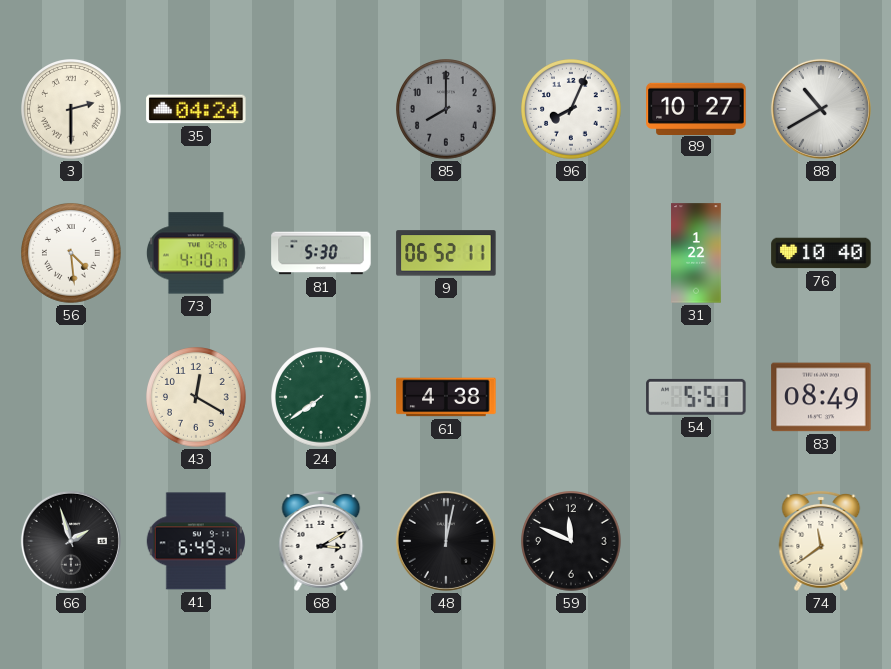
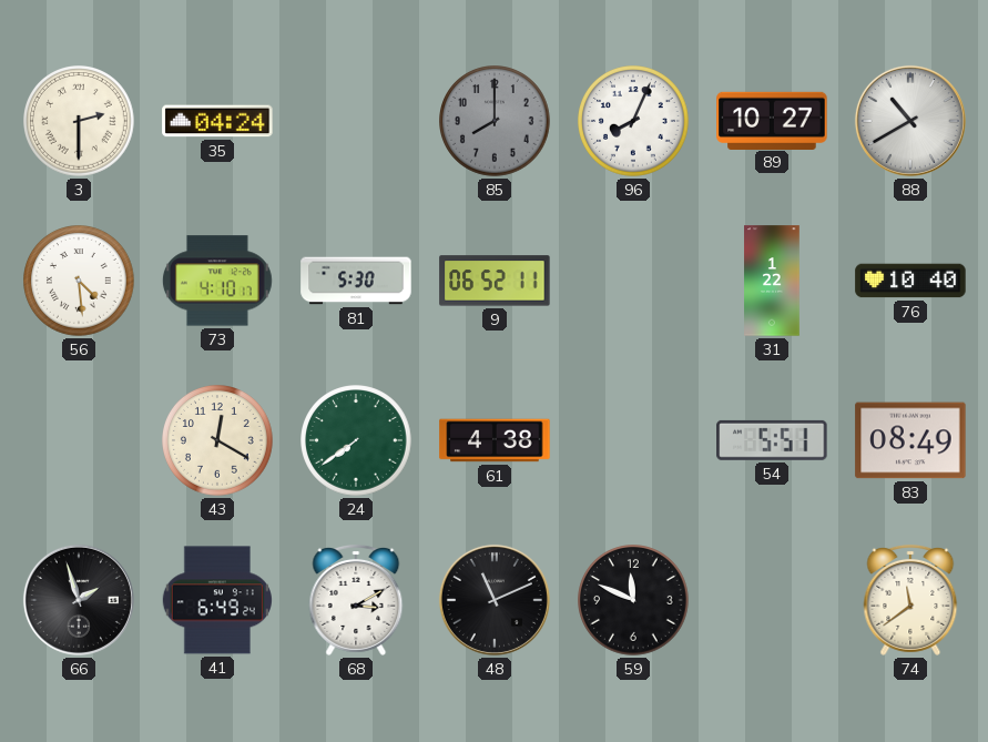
48: 12:02 -> 11:11 (495, 600)
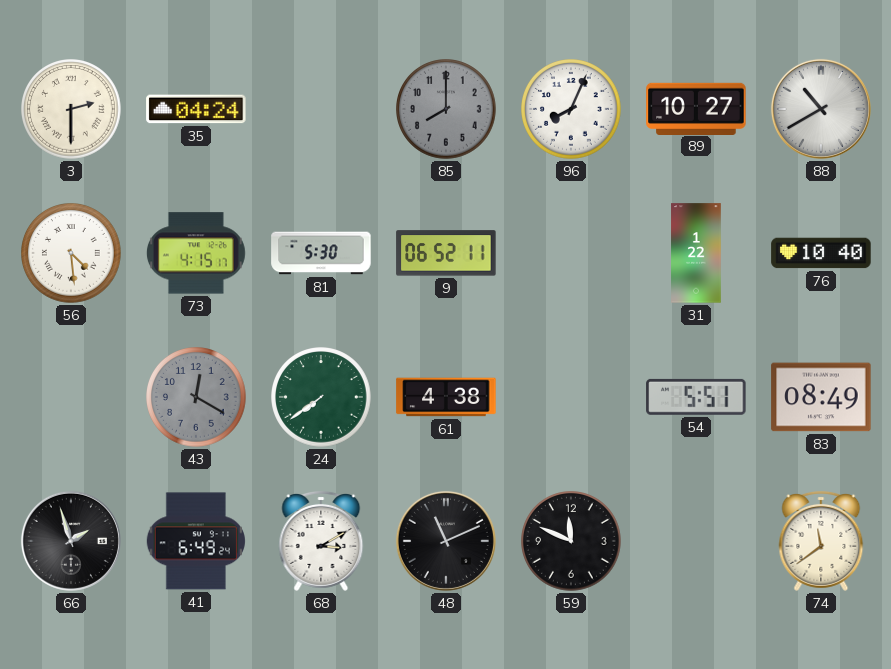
73: 4:10 -> 4:15 (196, 253)
43 dial: cream -> grey (197, 398)
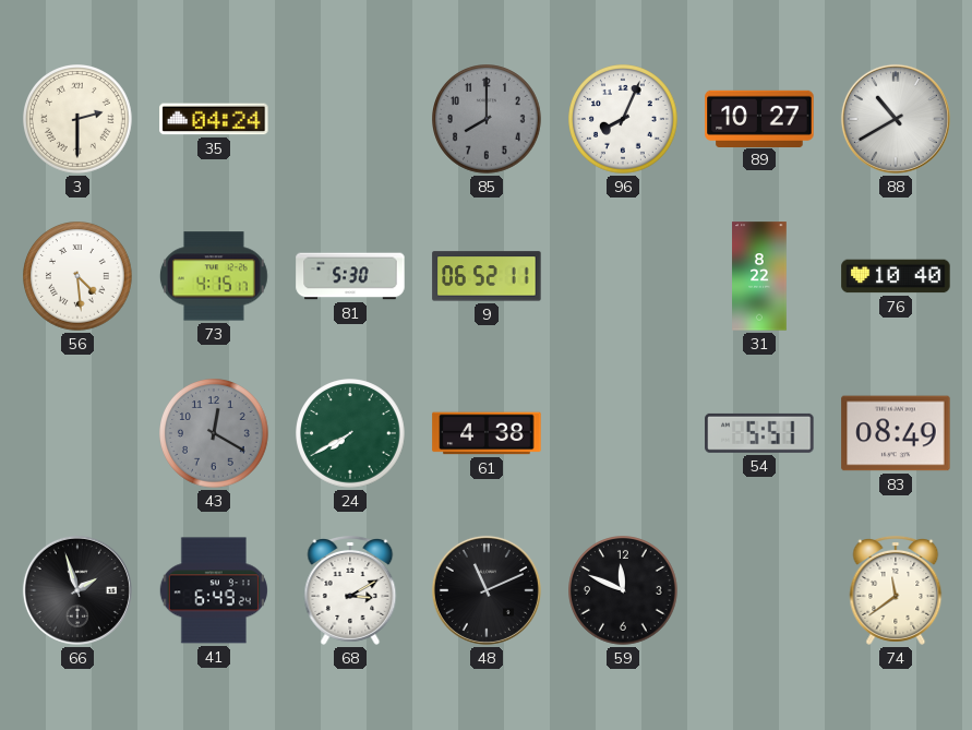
31: 1:22 -> 8:22 (759, 276)
24: 7:39 -> 7:40 (351, 434)
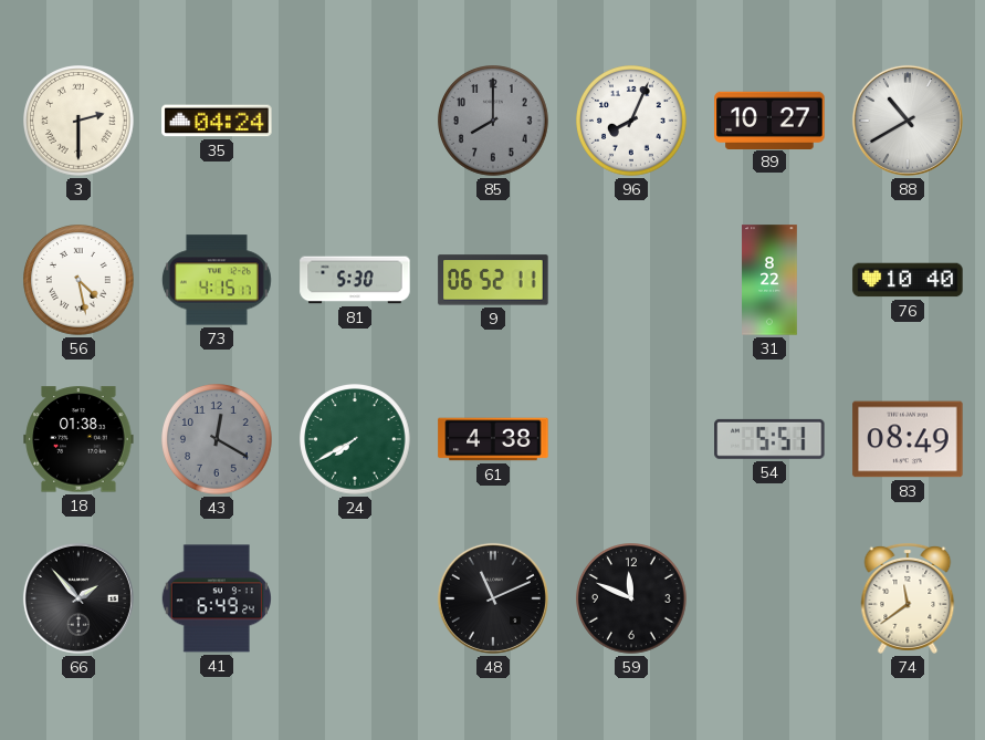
56: 4:29 -> 4:28 (80, 281)
18: none -> 01:38 (78, 439)
66: 1:57 -> 1:53 (78, 598)
68: 3:10 -> none (350, 590)
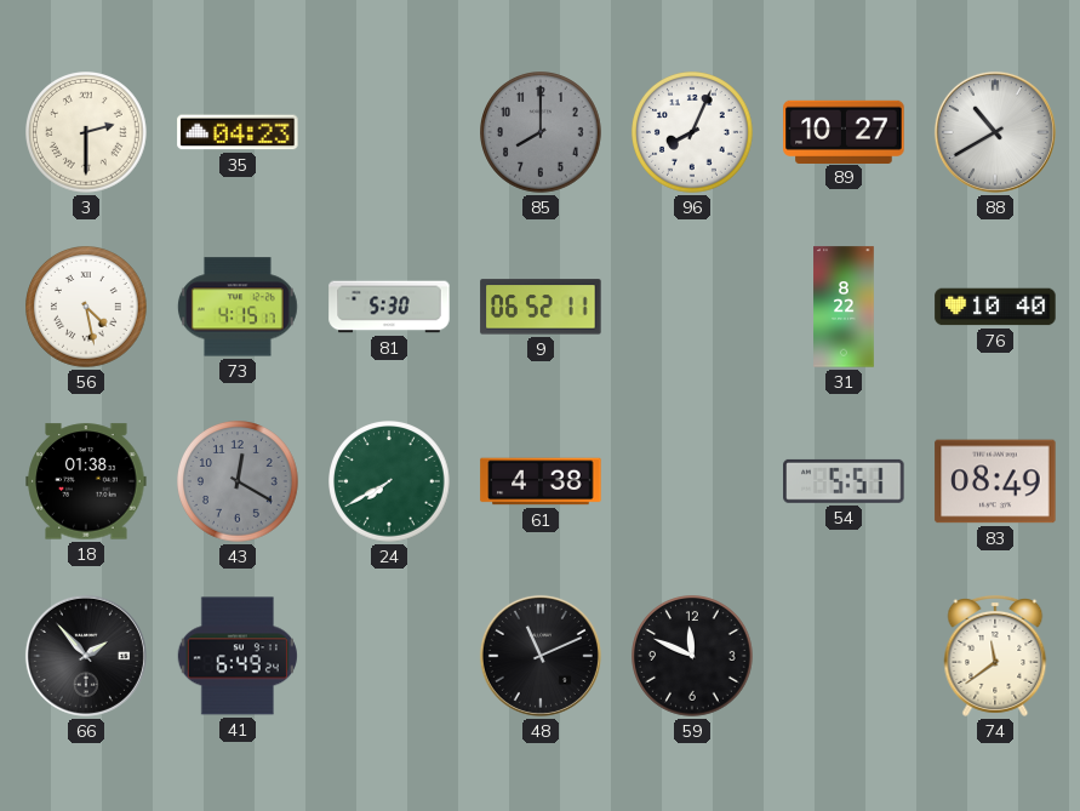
35: 04:24 -> 04:23 (238, 132)
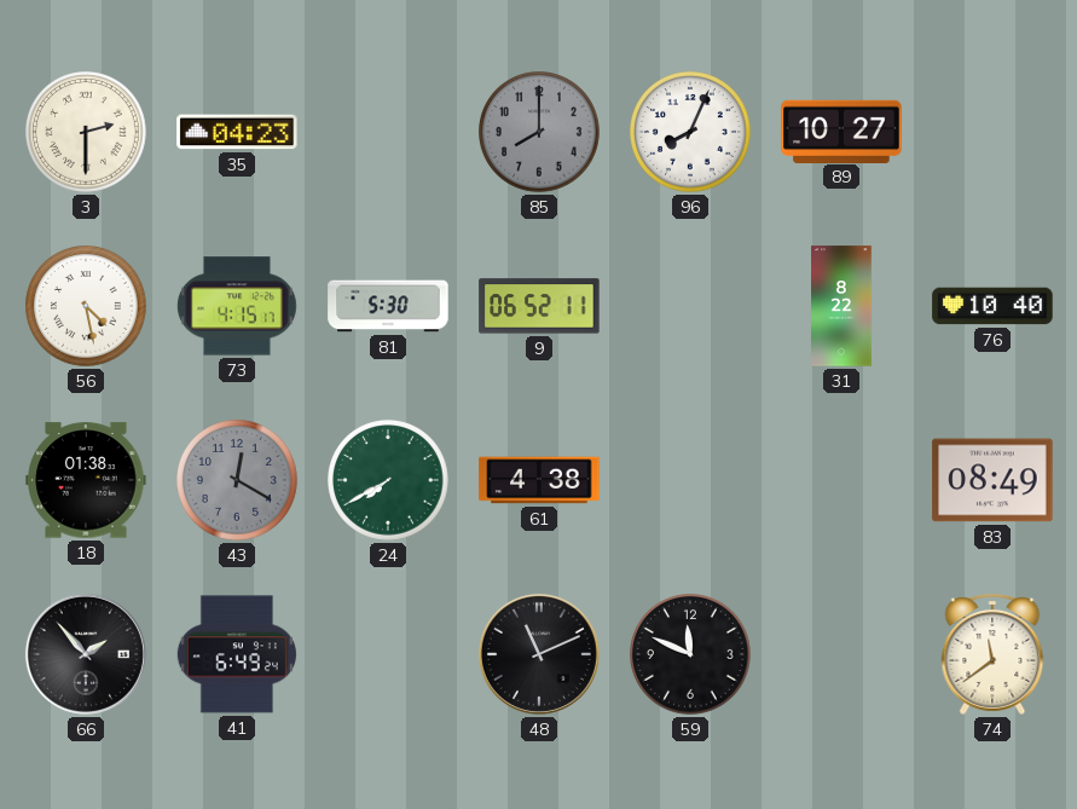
88: 10:40 -> none (995, 132)
54: 5:51 -> none (844, 481)
